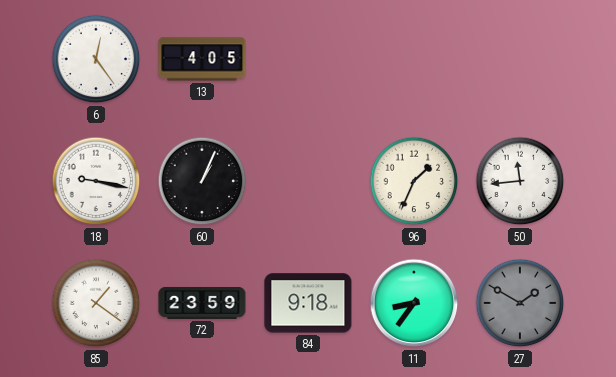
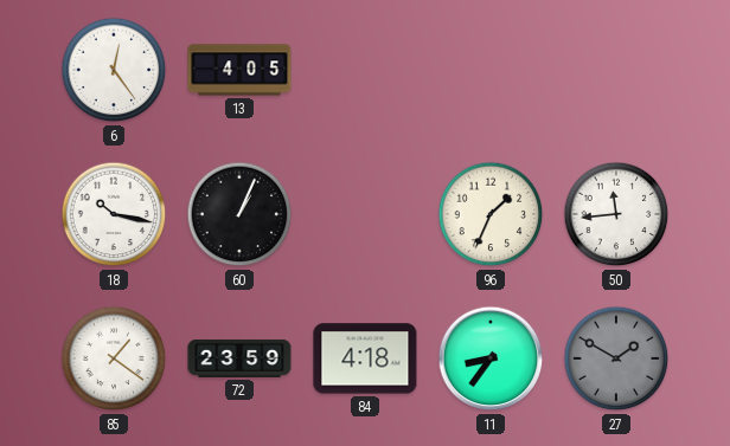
18: 9:17 -> 10:17 (114, 214)
84: 9:18 -> 4:18 (365, 358)
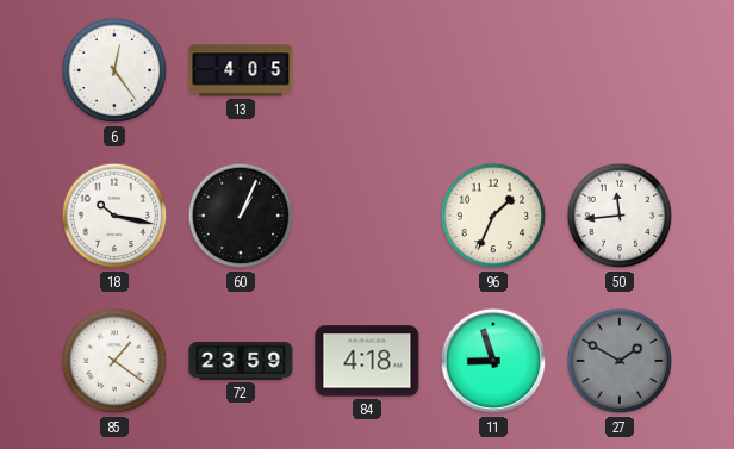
11: 8:36 -> 8:57 (493, 361)
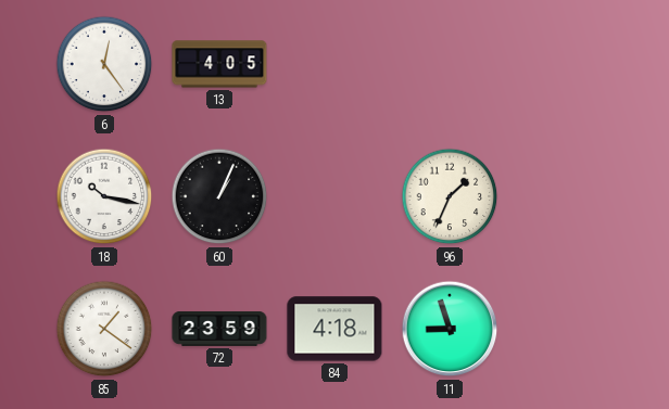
50: 11:44 -> none (620, 216)
27: 1:50 -> none (620, 361)
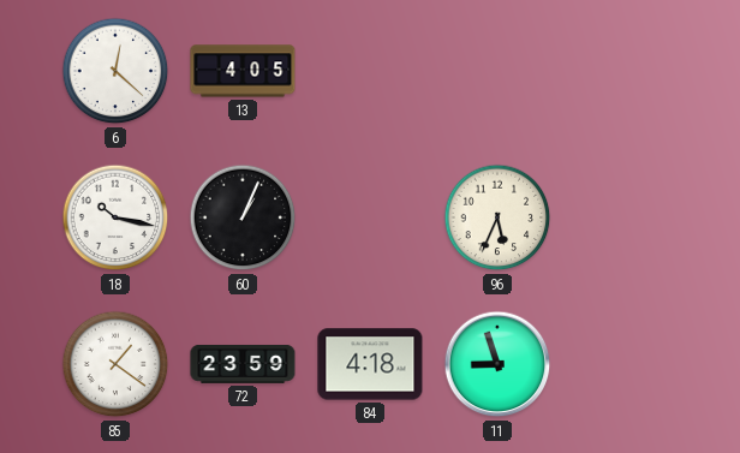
6: 12:24 -> 12:22 (115, 71)
96: 1:34 -> 5:34 (497, 217)
